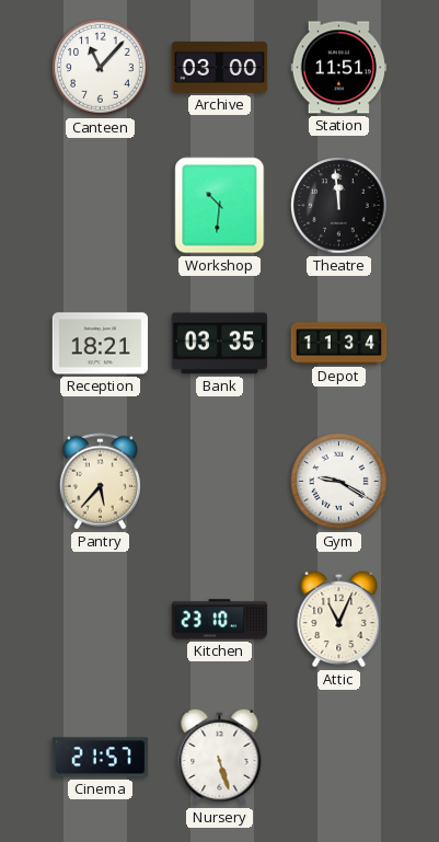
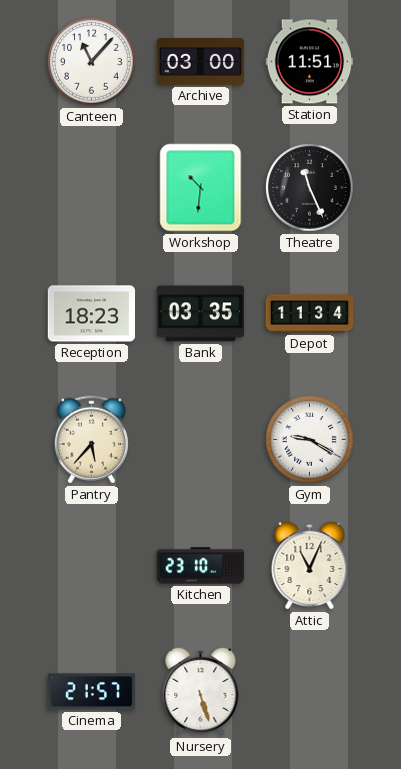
Theatre: 11:59 -> 11:26 (310, 188)
Reception: 18:21 -> 18:23 (92, 314)
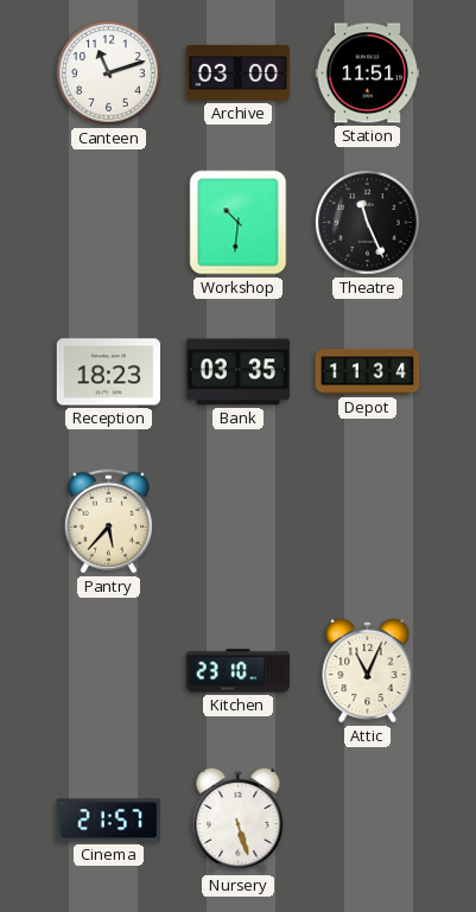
Canteen: 11:07 -> 11:12 (109, 74)
Gym: 9:20 -> none (310, 440)
